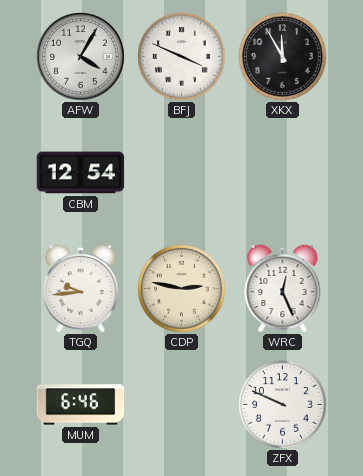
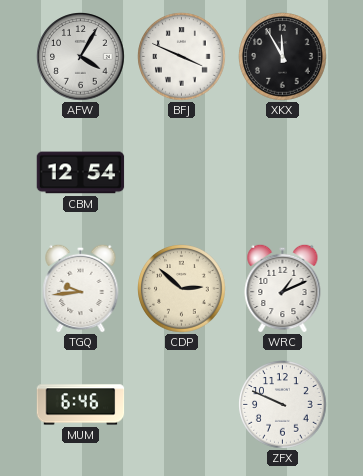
CDP: 2:47 -> 2:52 (182, 289)
WRC: 12:26 -> 1:11 (283, 288)
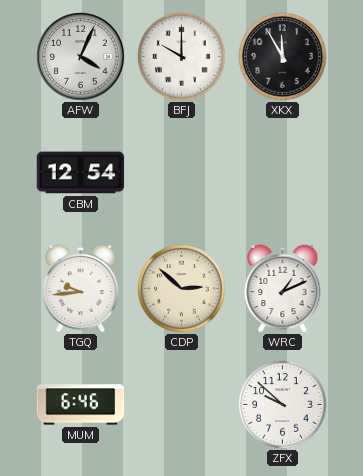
AFW: 4:05 -> 4:04 (81, 57)
BFJ: 3:49 -> 10:00 (182, 57)
ZFX: 9:49 -> 9:52 (283, 405)
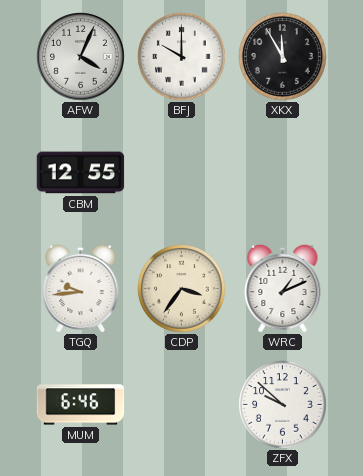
CBM: 12:54 -> 12:55 (81, 173)
CDP: 2:52 -> 3:36 (182, 289)
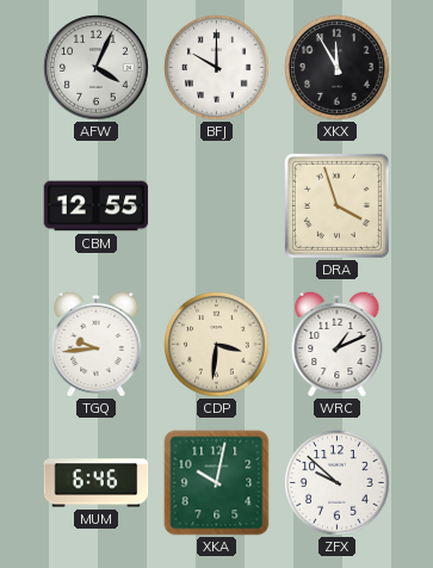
DRA: none -> 3:57 (336, 205)
CDP: 3:36 -> 3:31 (217, 345)
XKA: none -> 10:02 (217, 483)
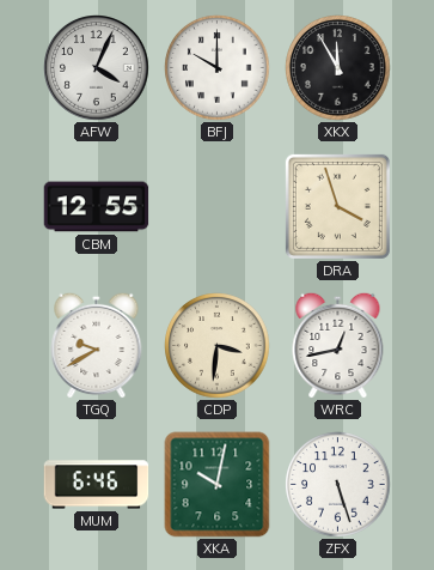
TGQ: 9:44 -> 9:40 (97, 345)
WRC: 1:11 -> 12:43 (338, 345)
ZFX: 9:52 -> 5:27 (338, 485)
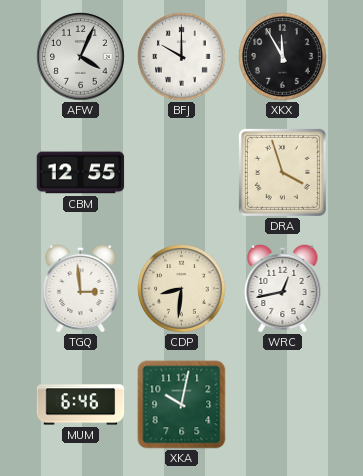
TGQ: 9:40 -> 2:59 (81, 288)
CDP: 3:31 -> 8:31 (182, 289)
ZFX: 5:27 -> none (338, 485)
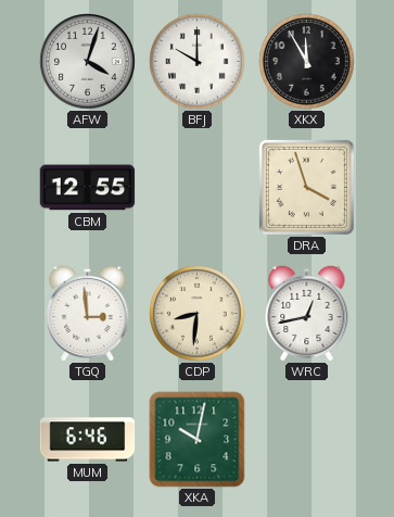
AFW: 4:04 -> 4:03 (88, 62)
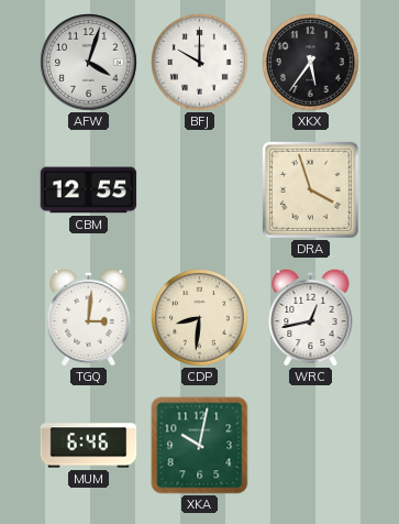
XKX: 11:55 -> 5:36 (311, 63)
TGQ: 2:59 -> 3:01 (89, 317)
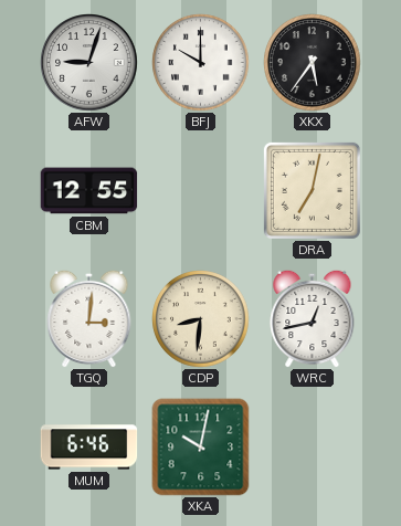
AFW: 4:03 -> 9:03 (89, 63)
DRA: 3:57 -> 7:02 (312, 190)
